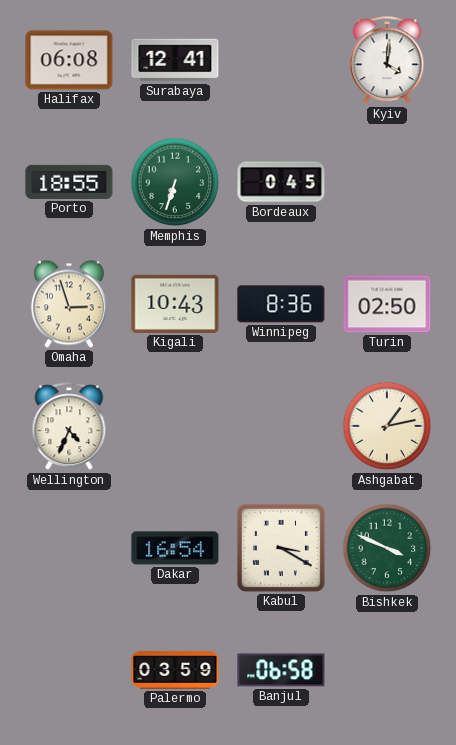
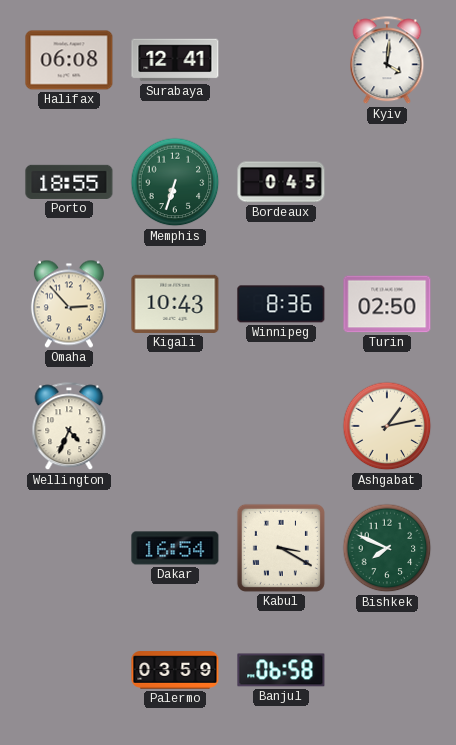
Omaha: 2:57 -> 2:53 (69, 304)
Bishkek: 3:49 -> 7:49 (387, 548)
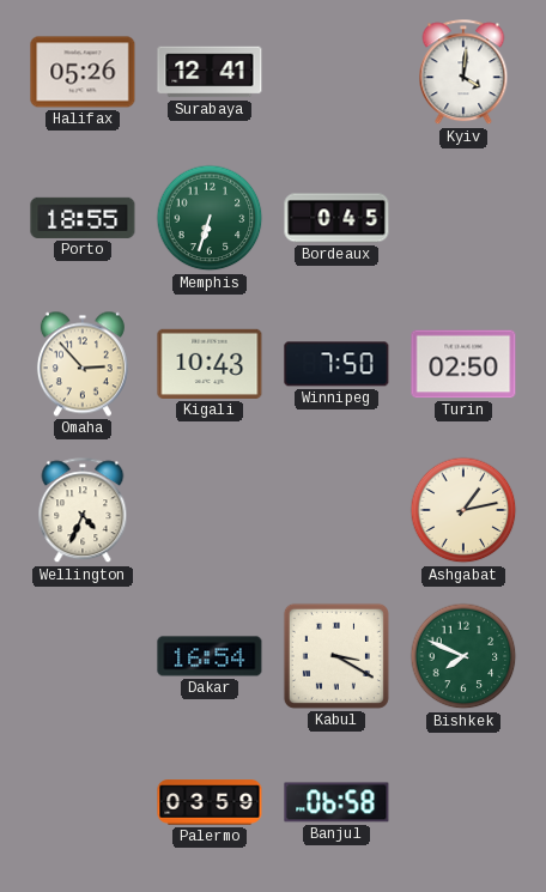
Halifax: 06:08 -> 05:26 (83, 72)
Winnipeg: 8:36 -> 7:50 (336, 364)
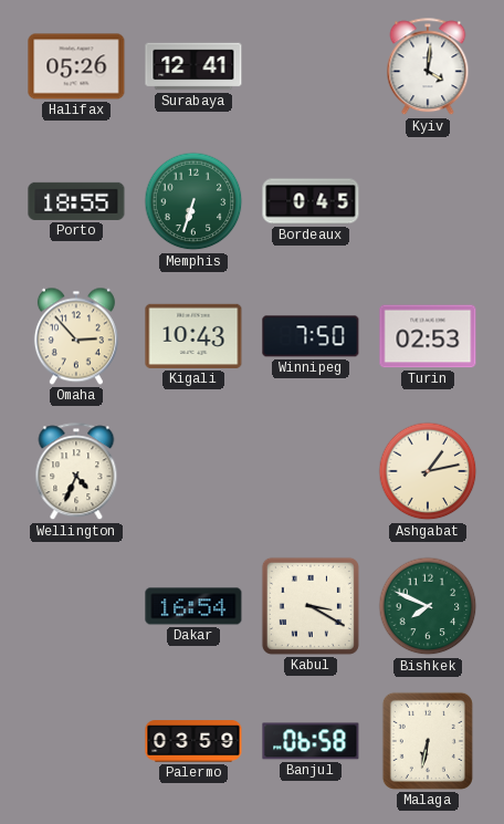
Turin: 02:50 -> 02:53 (428, 336)
Malaga: none -> 6:32 (428, 741)
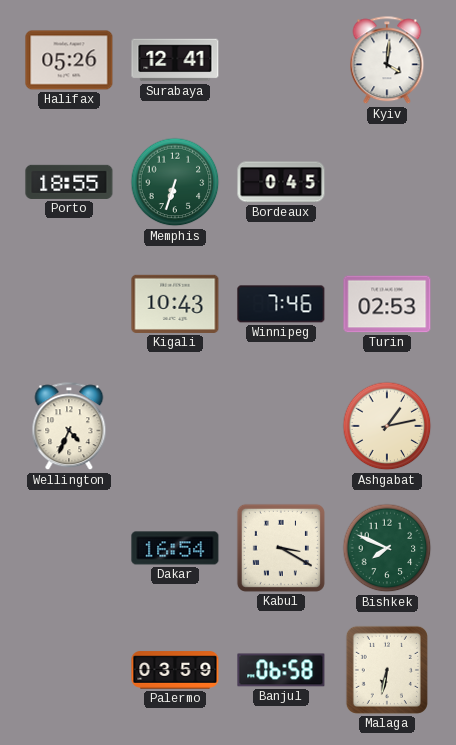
Omaha: 2:53 -> none (76, 336)
Winnipeg: 7:50 -> 7:46 (281, 304)
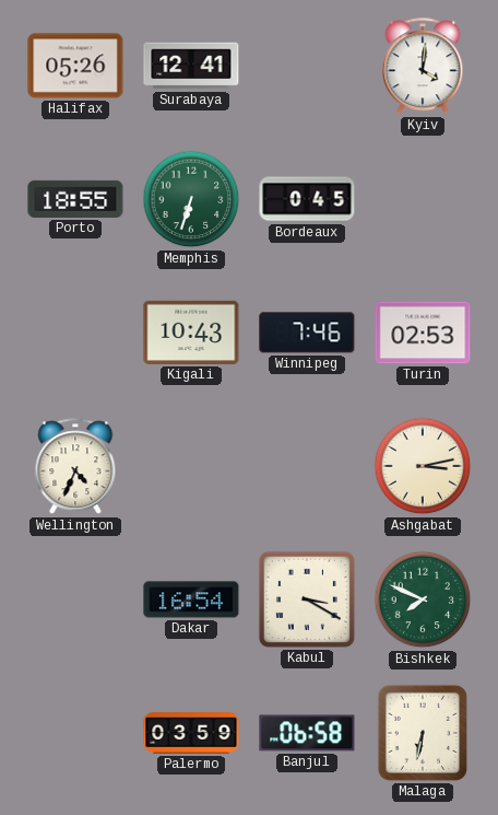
Ashgabat: 1:13 -> 3:13 (423, 466)
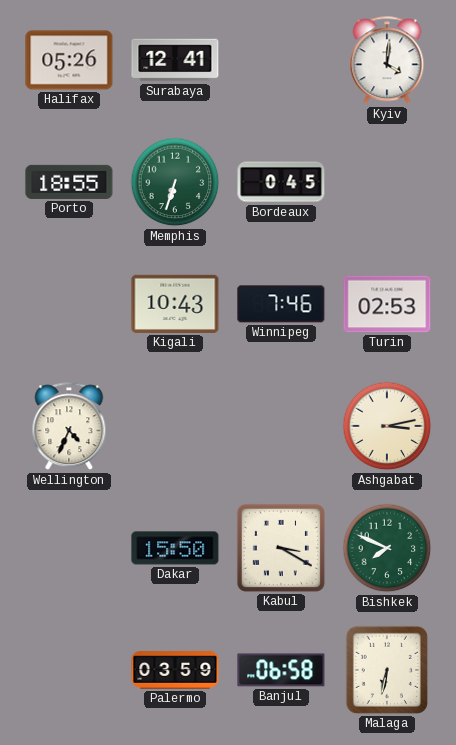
Dakar: 16:54 -> 15:50 (175, 548)
